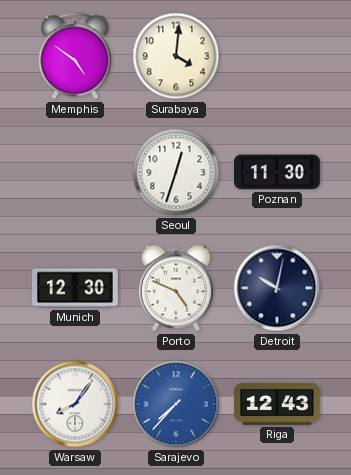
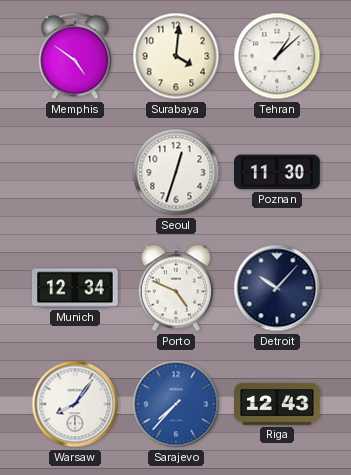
Tehran: none -> 1:08 (277, 56)
Munich: 12:30 -> 12:34 (76, 288)
Detroit: 10:02 -> 10:07 (277, 288)
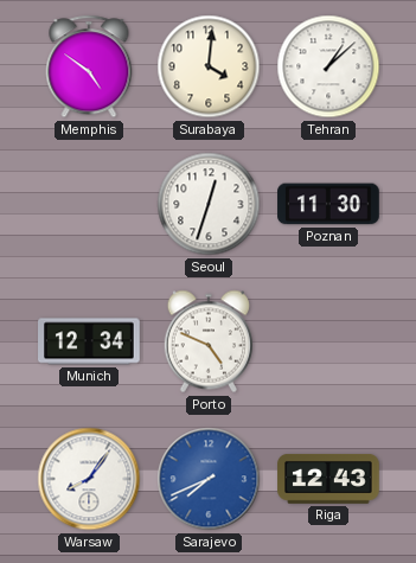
Detroit: 10:07 -> none (277, 288)
Sarajevo: 7:37 -> 7:41 (209, 479)
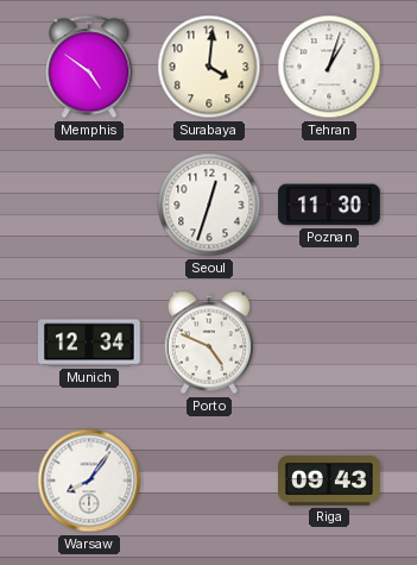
Tehran: 1:08 -> 1:03 (329, 67)
Sarajevo: 7:41 -> none (209, 479)
Riga: 12:43 -> 09:43 (329, 482)
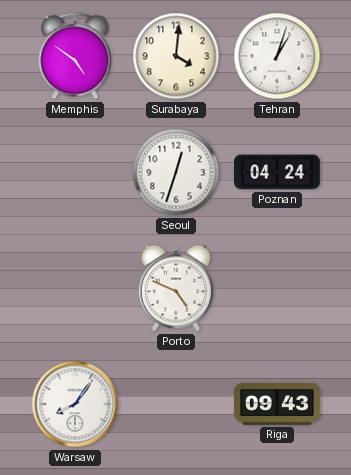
Poznan: 11:30 -> 04:24 (277, 172)
Munich: 12:34 -> none (90, 343)
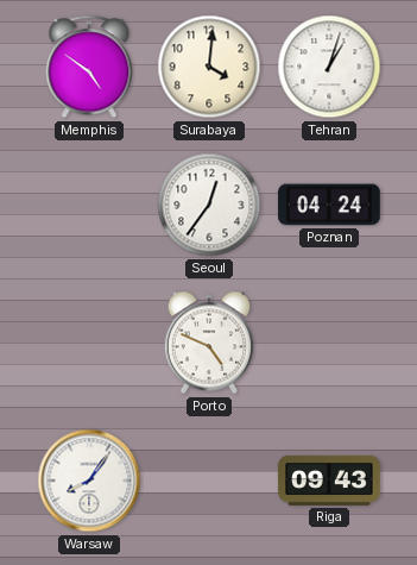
Seoul: 12:33 -> 12:36 (209, 205)
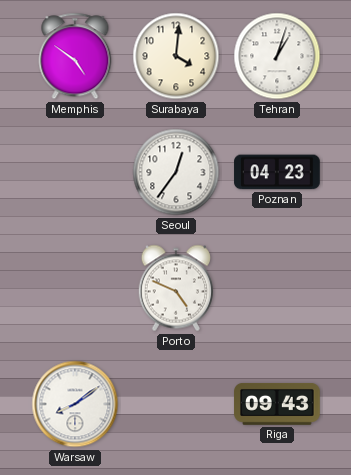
Poznan: 04:24 -> 04:23 (277, 172)
Warsaw: 8:06 -> 8:09 (75, 404)
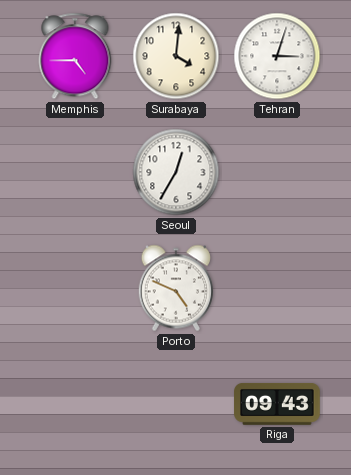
Memphis: 4:51 -> 4:45 (75, 56)
Tehran: 1:03 -> 3:03 (277, 56)
Seoul: 12:36 -> 12:35 (176, 172)
Poznan: 04:23 -> none (277, 172)
Warsaw: 8:09 -> none (75, 404)
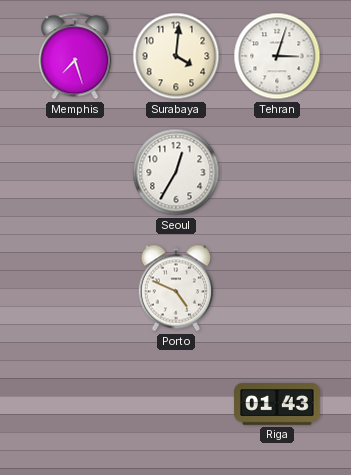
Memphis: 4:45 -> 7:27 (75, 56)
Riga: 09:43 -> 01:43 (277, 405)
